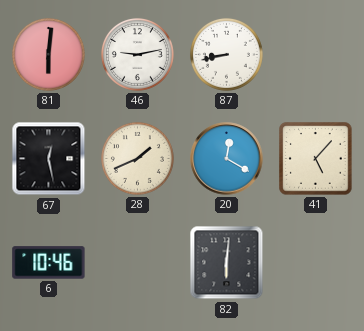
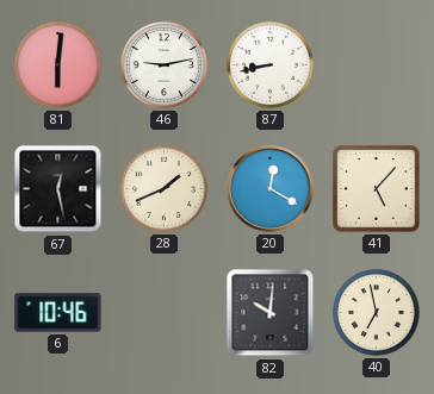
82: 6:01 -> 10:01 (271, 313)
40: none -> 6:58 (376, 312)
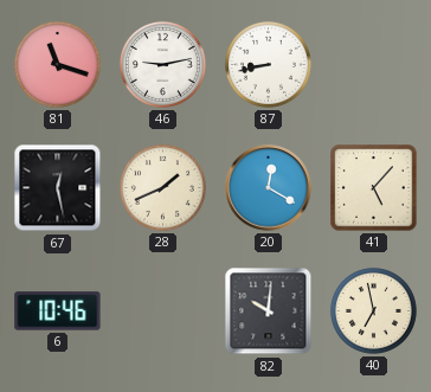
81: 6:01 -> 11:18 (57, 64)
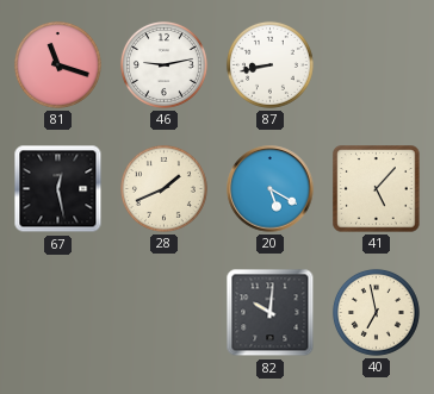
20: 12:20 -> 5:20 (271, 189)
6: 10:46 -> none (58, 311)
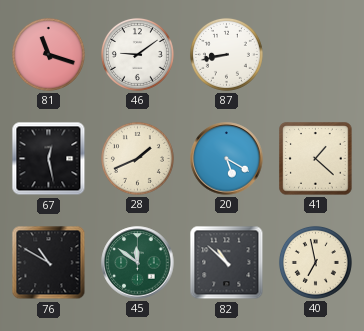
46: 9:13 -> 9:09 (137, 54)
41: 5:07 -> 1:22 (316, 159)
76: none -> 10:50 (49, 263)
45: none -> 11:51 (138, 263)
82: 10:01 -> 10:52 (227, 263)
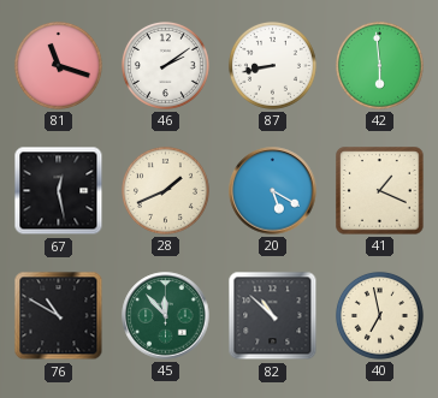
46: 9:09 -> 2:09 (165, 65)
42: none -> 5:59 (379, 65)
41: 1:22 -> 1:19 (380, 191)
45: 11:51 -> 11:53 (166, 316)
